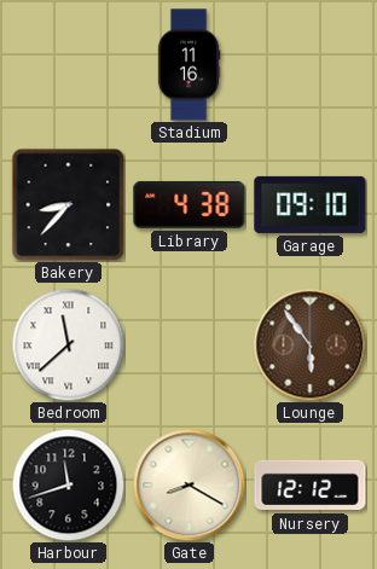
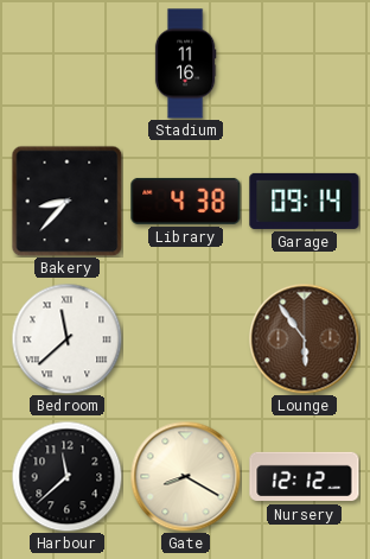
Garage: 09:10 -> 09:14 (305, 201)
Harbour: 11:42 -> 11:38 (66, 476)
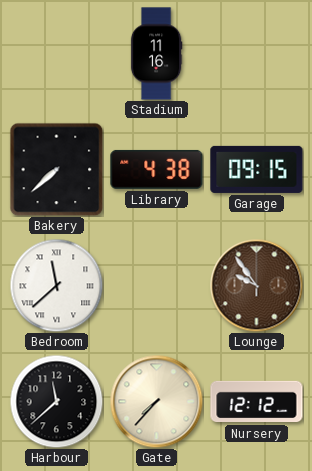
Bakery: 8:37 -> 7:38 (56, 169)
Garage: 09:14 -> 09:15 (257, 169)
Lounge: 5:54 -> 9:54 (256, 285)
Gate: 8:20 -> 7:37 (156, 401)
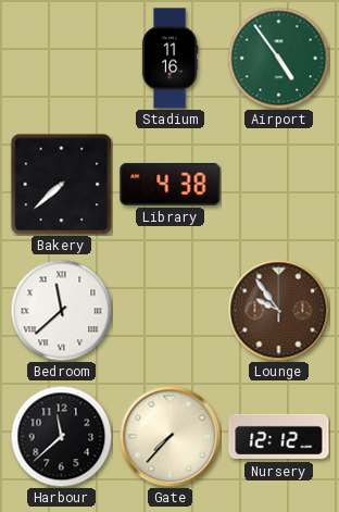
Airport: none -> 4:54 (278, 58)
Garage: 09:15 -> none (257, 169)
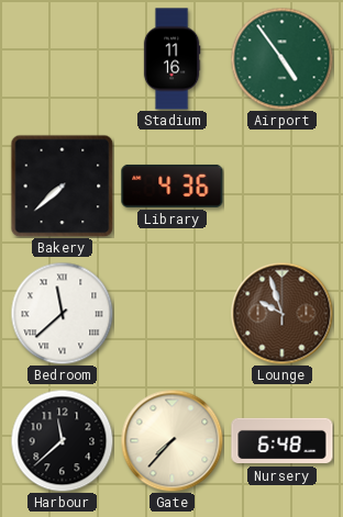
Library: 4:38 -> 4:36 (173, 186)
Lounge: 9:54 -> 9:57 (281, 313)
Nursery: 12:12 -> 6:48 (283, 441)
